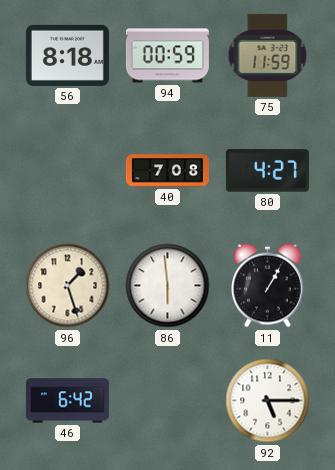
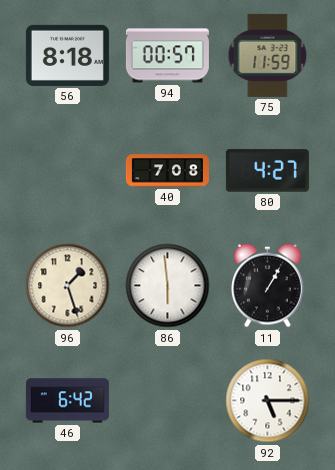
94: 00:59 -> 00:57 (167, 56)
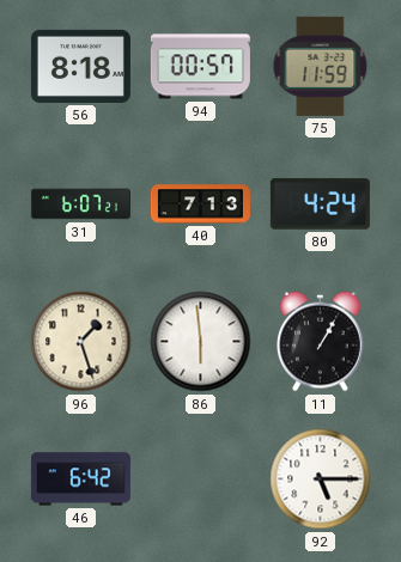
31: none -> 6:07 (80, 204)
40: 7:08 -> 7:13 (200, 204)
80: 4:27 -> 4:24 (320, 204)
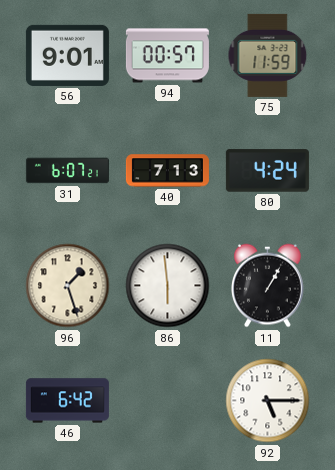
56: 8:18 -> 9:01 (67, 55)
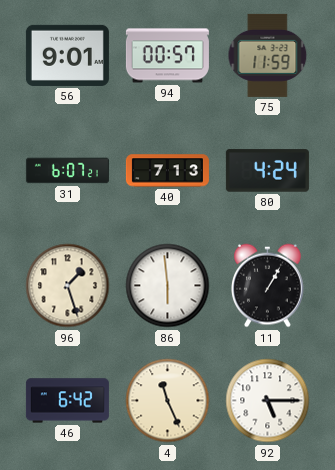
4: none -> 11:26 (168, 401)
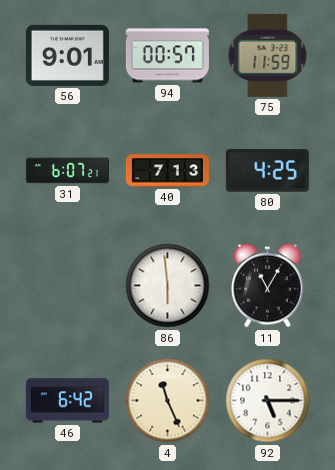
80: 4:24 -> 4:25 (267, 171)
96: 1:27 -> none (68, 286)
11: 1:05 -> 11:05 (268, 286)
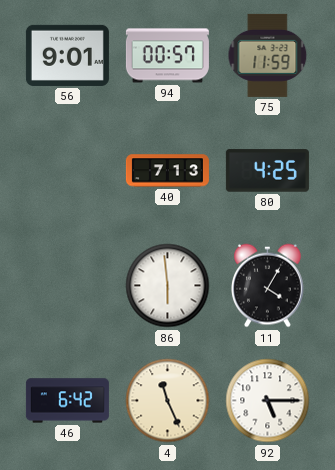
31: 6:07 -> none (67, 171)
11: 11:05 -> 4:05 (268, 286)
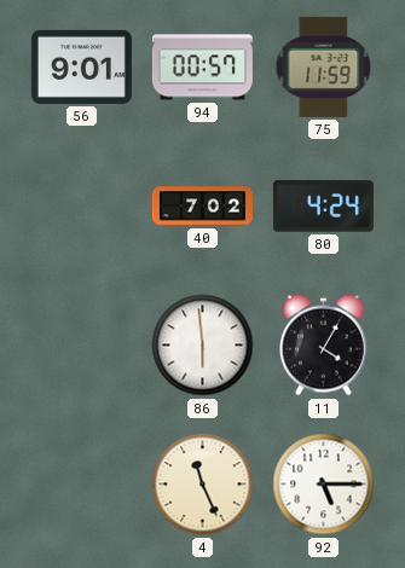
40: 7:13 -> 7:02 (202, 207)
80: 4:25 -> 4:24 (323, 207)
46: 6:42 -> none (67, 401)
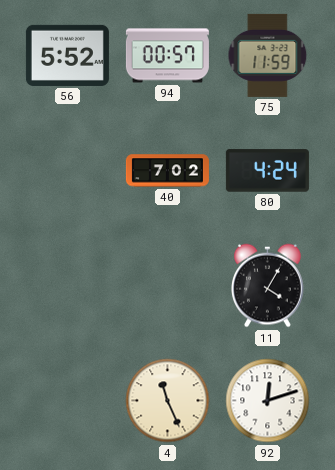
56: 9:01 -> 5:52 (67, 55)
86: 5:59 -> none (203, 346)
92: 5:15 -> 12:12 (268, 401)
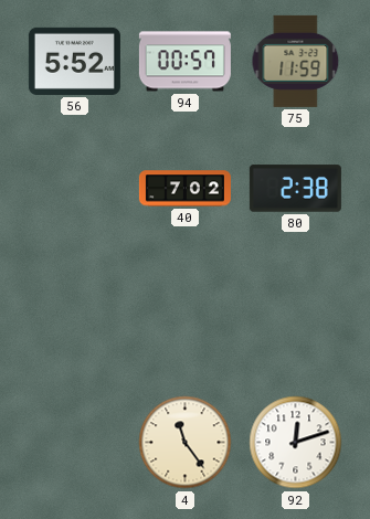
80: 4:24 -> 2:38 (295, 189)
11: 4:05 -> none (268, 286)
4: 11:26 -> 11:24 (186, 443)
